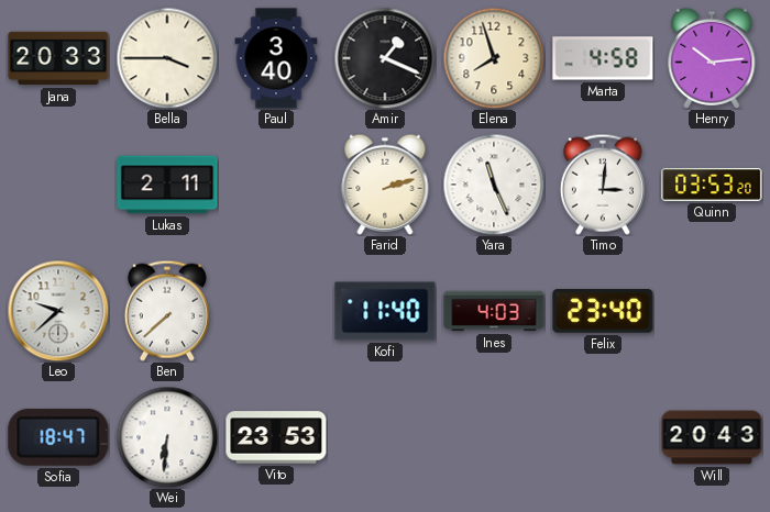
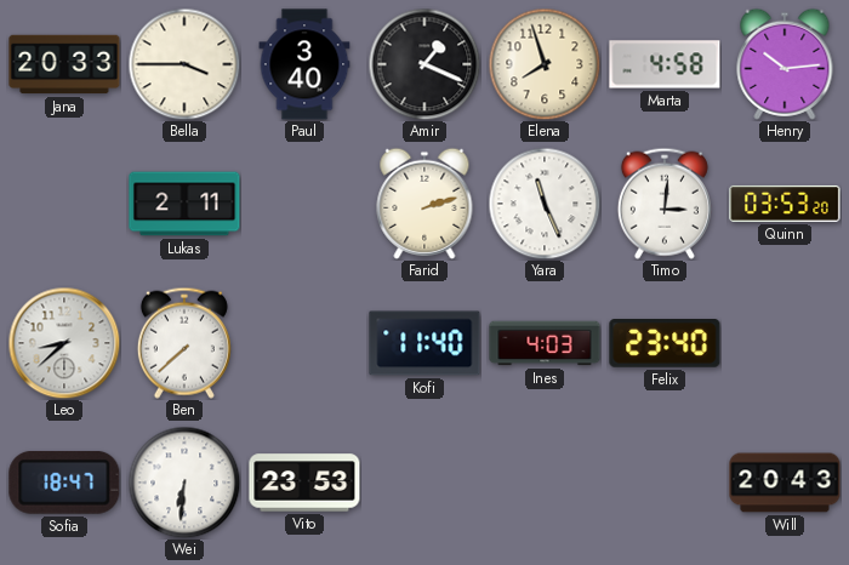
Leo: 9:38 -> 8:38 (64, 343)
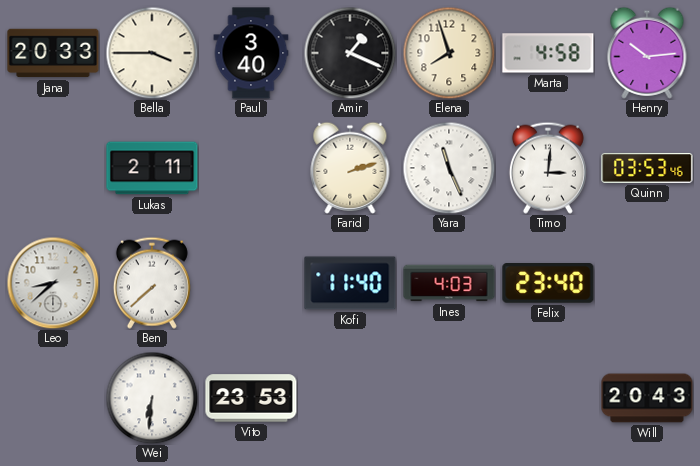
Quinn: 03:53:20 -> 03:53:46 (647, 168)
Sofia: 18:47 -> none (64, 483)
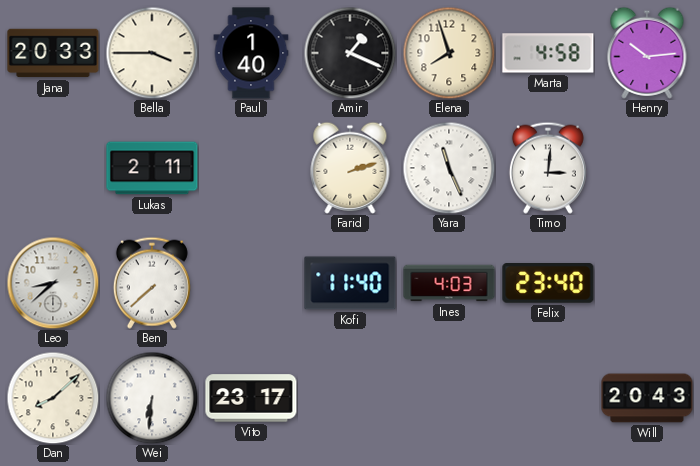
Paul: 3:40 -> 1:40 (251, 53)
Quinn: 03:53 -> none (647, 168)
Dan: none -> 8:08 (53, 398)
Vito: 23:53 -> 23:17 (251, 398)
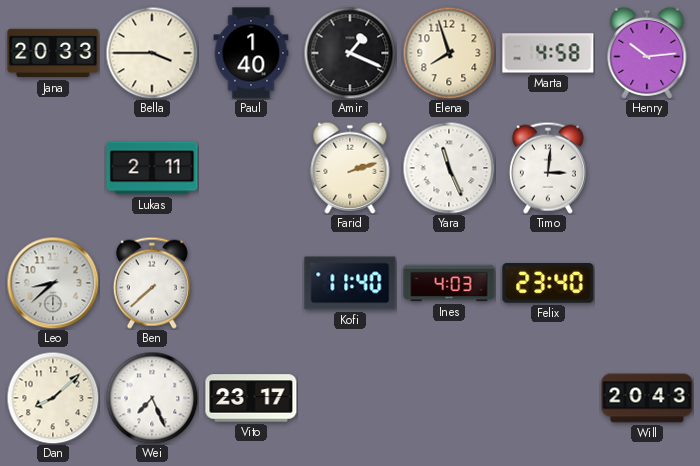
Wei: 6:31 -> 7:26 (152, 398)
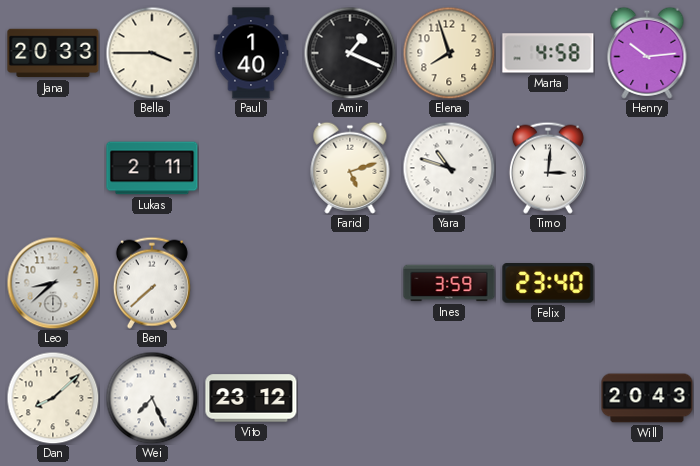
Farid: 2:12 -> 5:12 (350, 168)
Yara: 11:26 -> 10:48 (449, 168)
Kofi: 11:40 -> none (350, 283)
Ines: 4:03 -> 3:59 (449, 283)
Vito: 23:17 -> 23:12 (251, 398)
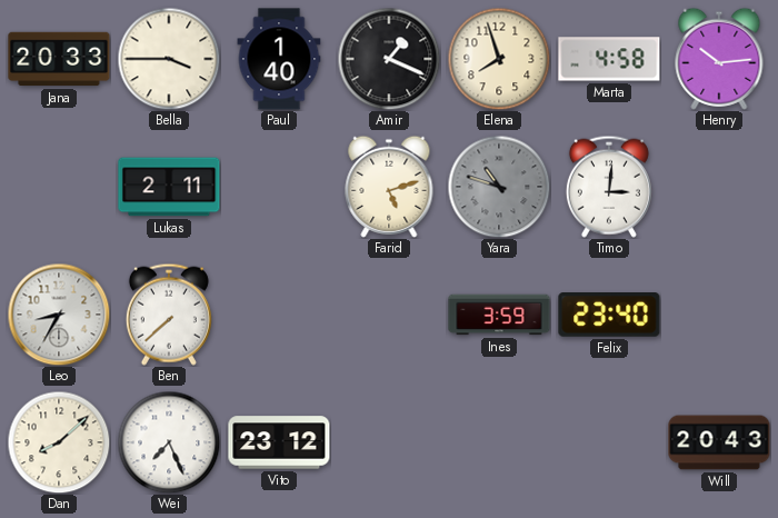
Yara dial: white -> grey (499, 187)
Leo: 8:38 -> 8:35 (59, 315)
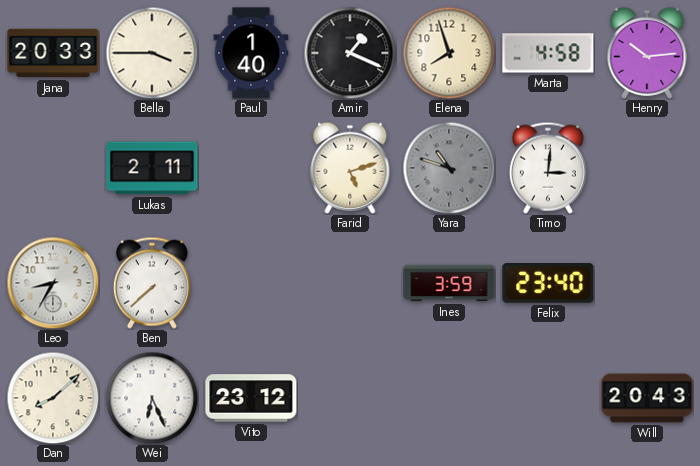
Wei: 7:26 -> 6:26 (152, 398)
